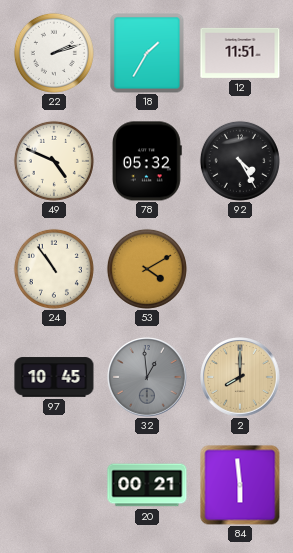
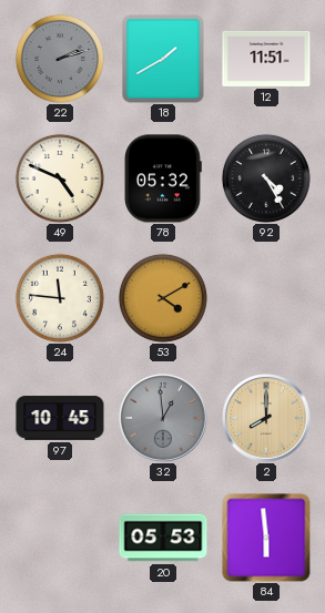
22 dial: white -> grey (60, 59)
18: 1:35 -> 1:40 (163, 59)
24: 10:54 -> 11:46 (60, 298)
20: 00:21 -> 05:53 (163, 538)
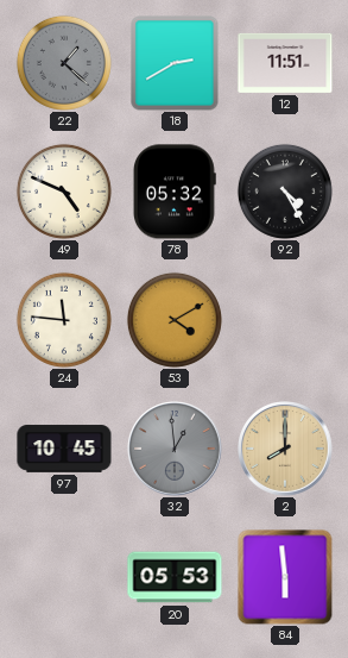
22: 2:12 -> 1:22 (64, 63)
18: 1:40 -> 2:40 (175, 63)
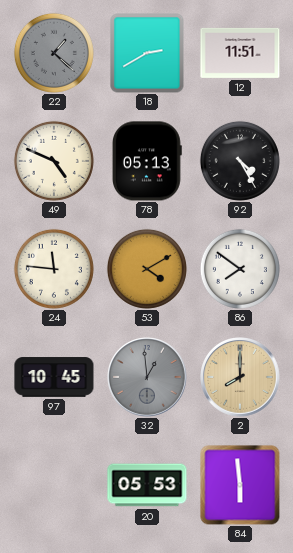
78: 05:32 -> 05:13 (147, 161)
86: none -> 7:51 (240, 269)
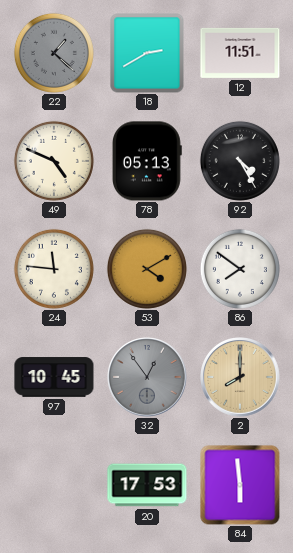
32: 12:59 -> 12:54 (147, 377)
20: 05:53 -> 17:53 (147, 485)
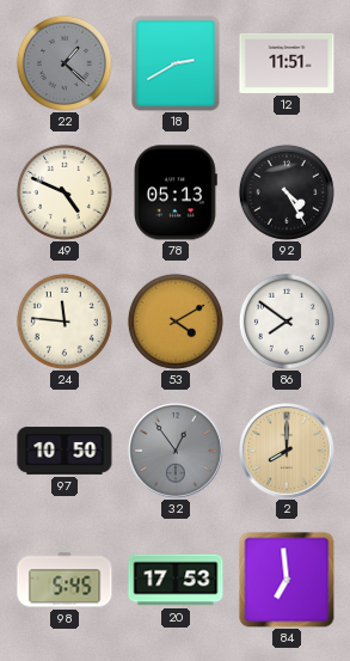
97: 10:45 -> 10:50 (65, 451)
98: none -> 5:45 (65, 580)
84: 5:59 -> 6:59 (287, 580)
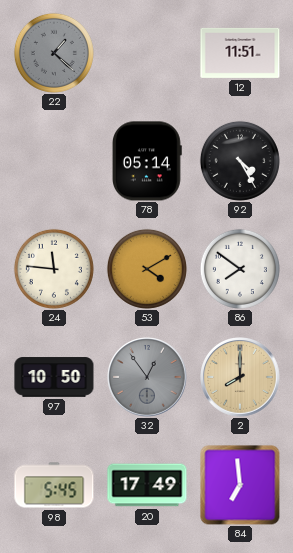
18: 2:40 -> none (176, 63)
49: 4:49 -> none (65, 192)
78: 05:13 -> 05:14 (147, 161)
20: 17:53 -> 17:49 (147, 485)
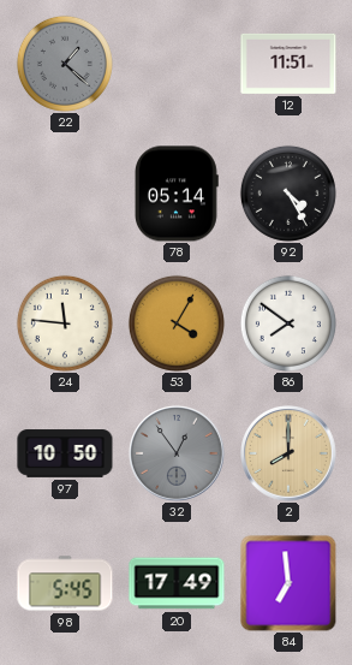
53: 4:10 -> 4:05 (177, 323)
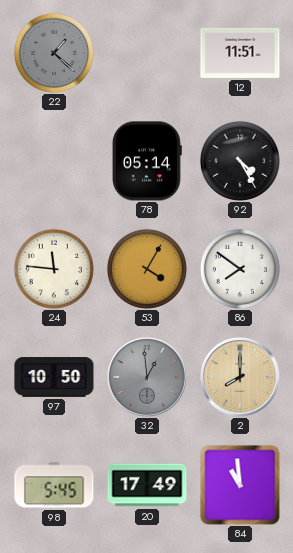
32: 12:54 -> 12:59 (147, 377)
84: 6:59 -> 10:59 (240, 485)
